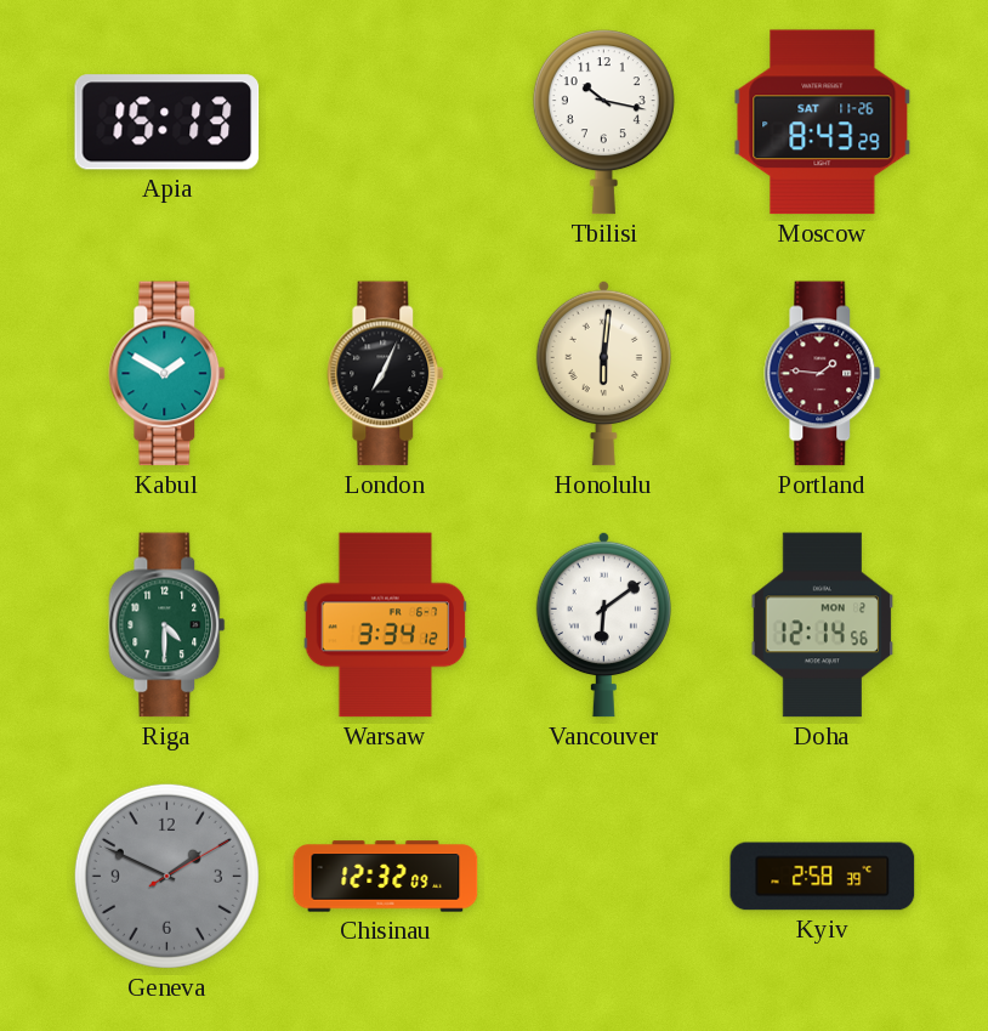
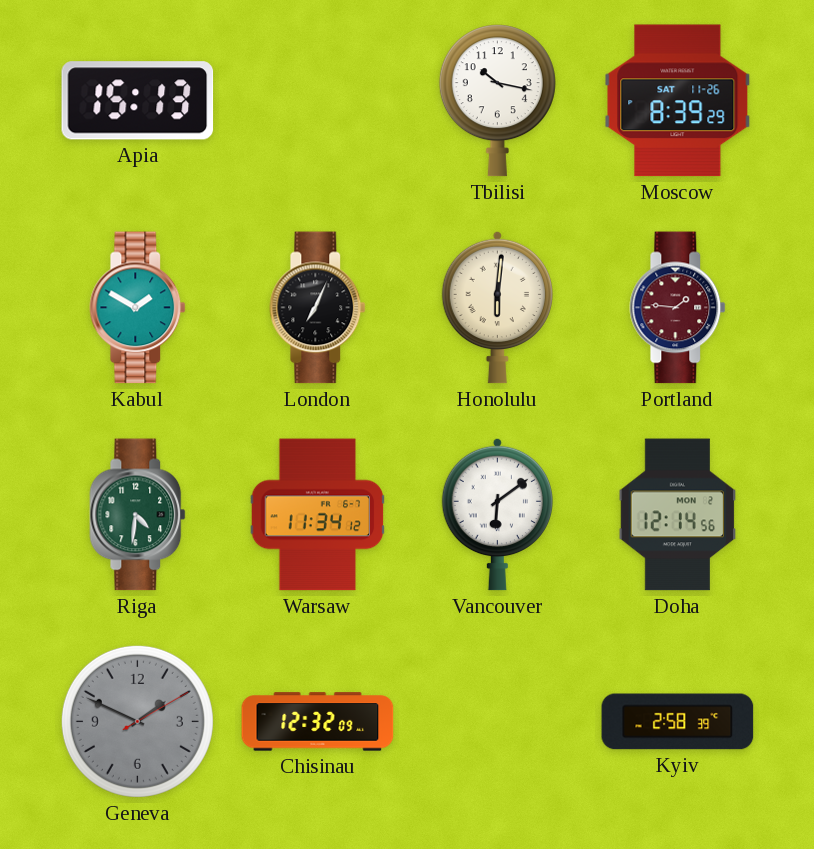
Moscow: 8:43 -> 8:39 (678, 101)
Riga: 4:30 -> 4:31 (138, 515)
Warsaw: 3:34 -> 11:34 (318, 515)
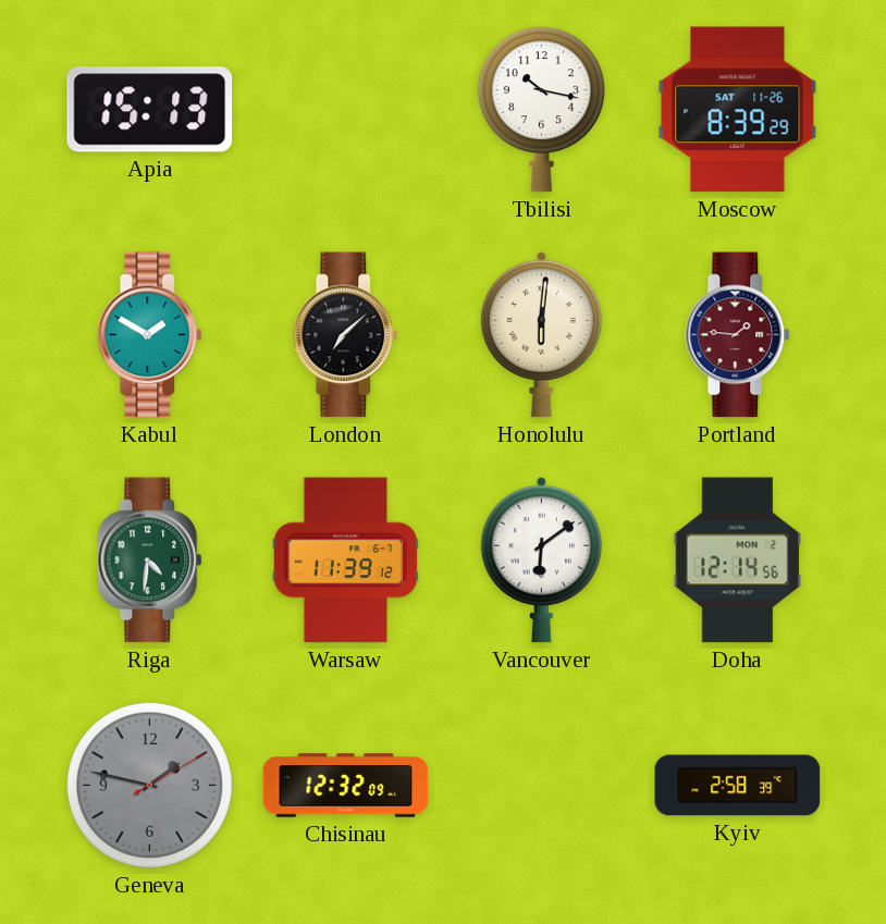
London: 7:04 -> 7:08 (346, 335)
Warsaw: 11:34 -> 11:39 (346, 560)
Geneva: 1:49 -> 1:47 (149, 785)
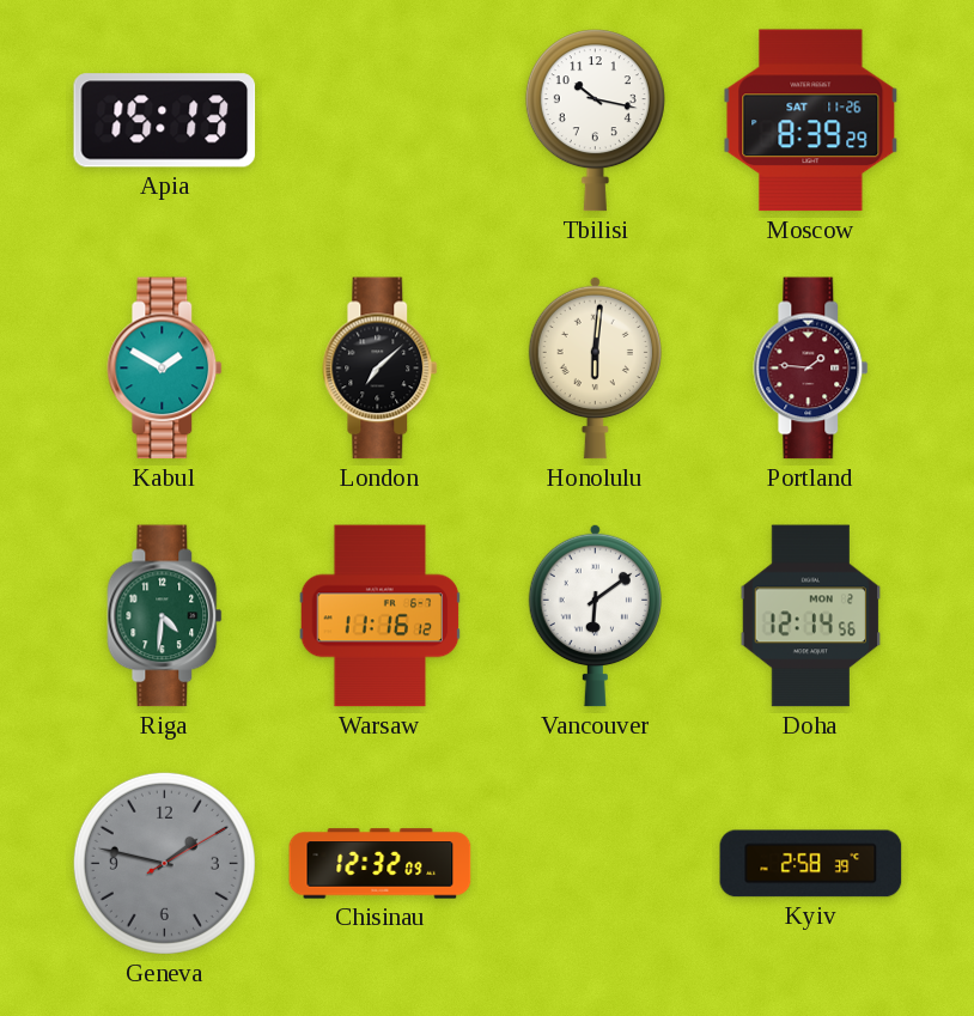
Warsaw: 11:39 -> 11:16 (381, 616)
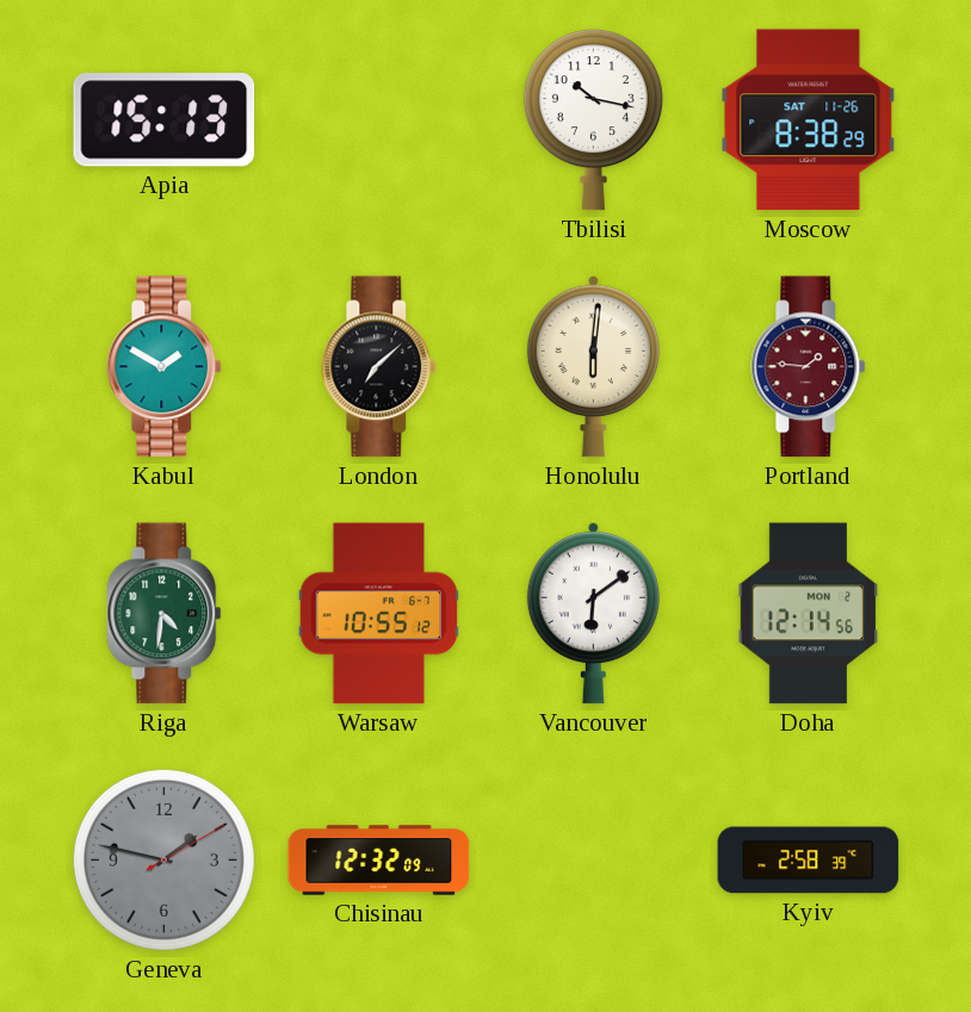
Moscow: 8:39 -> 8:38 (809, 120)
Warsaw: 11:16 -> 10:55 (379, 614)
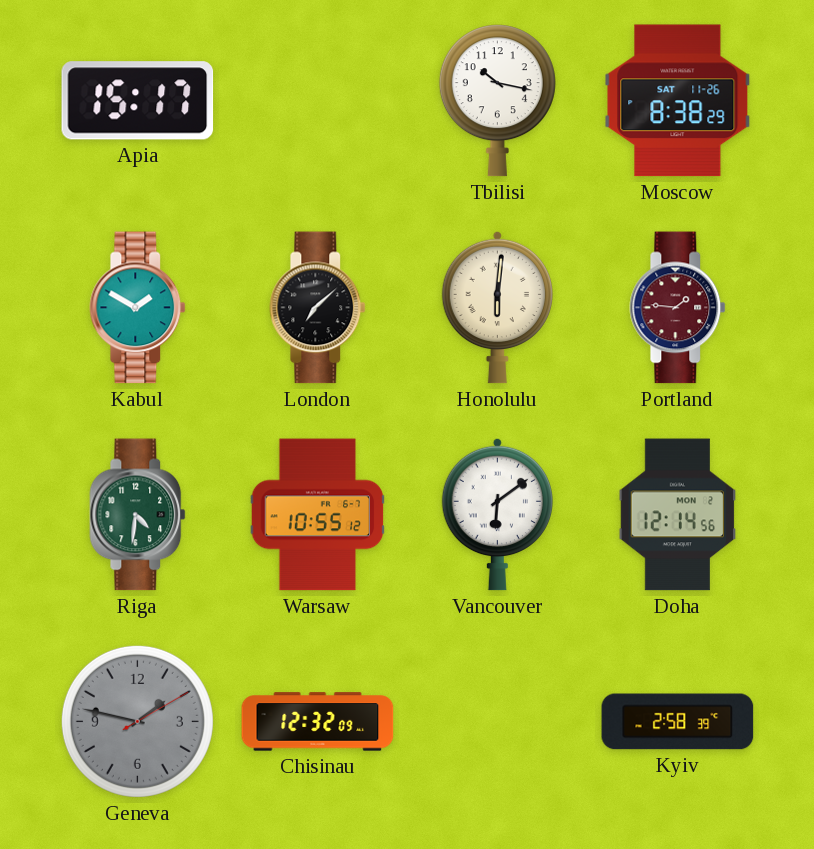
Apia: 15:13 -> 15:17 (138, 101)
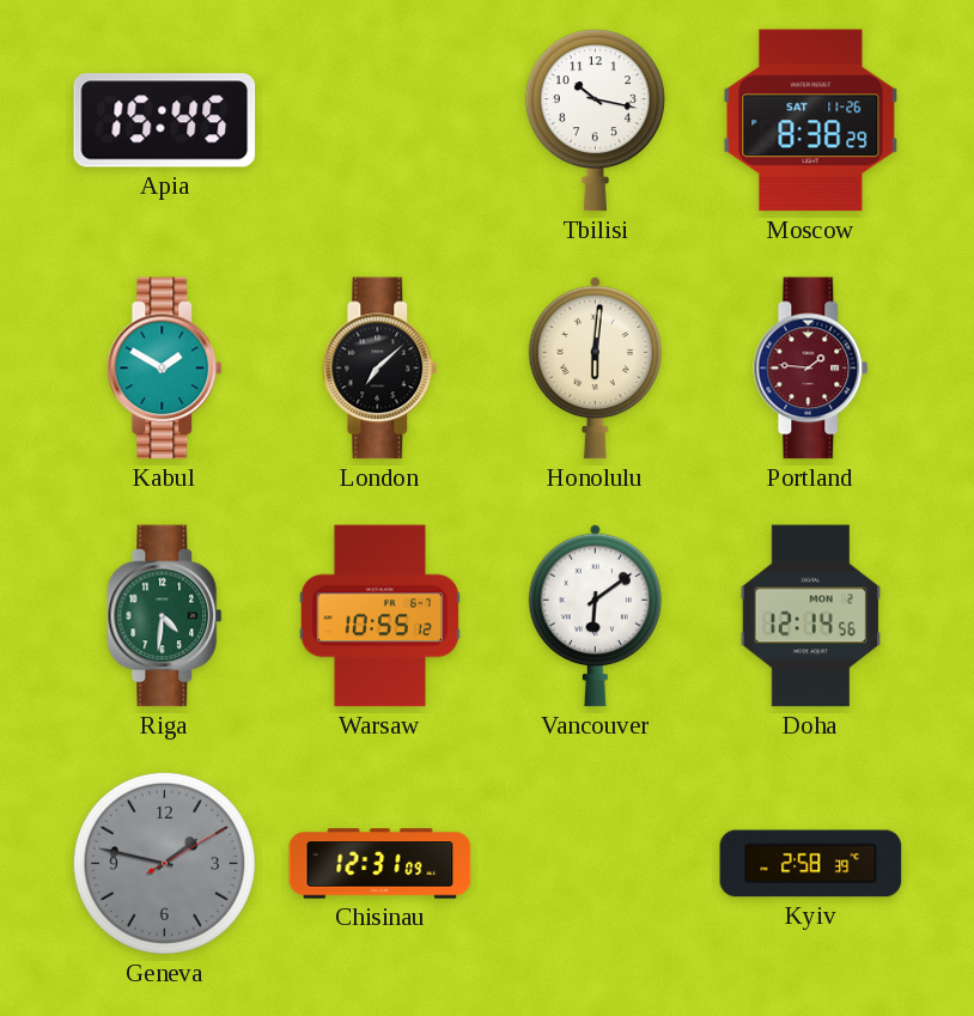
Apia: 15:17 -> 15:45 (165, 121)
Chisinau: 12:32 -> 12:31 (381, 864)
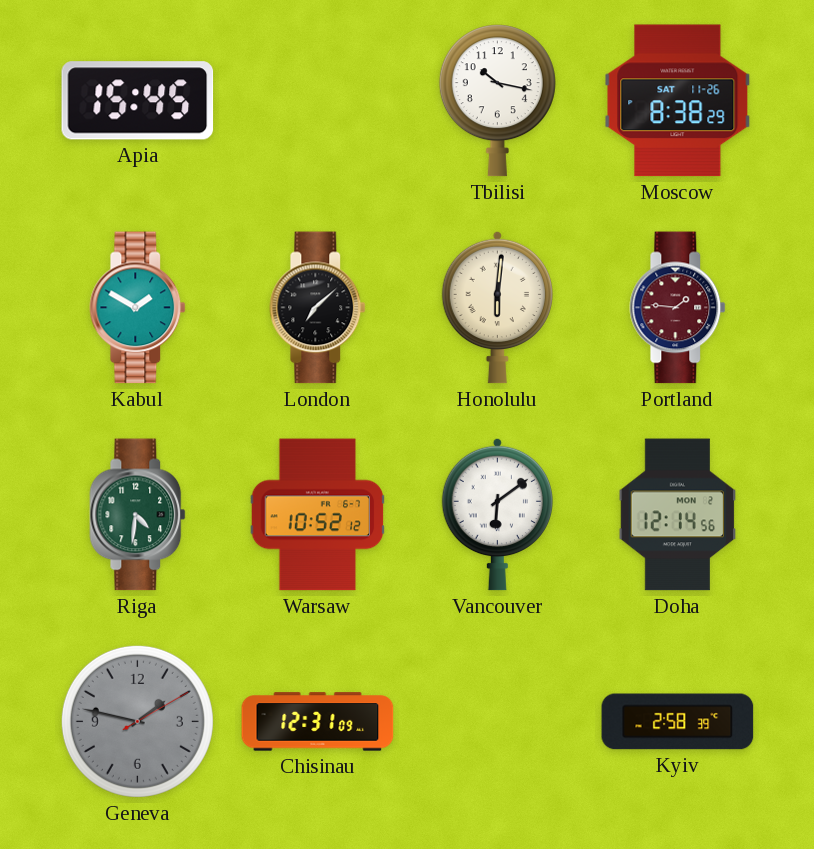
Warsaw: 10:55 -> 10:52 (318, 515)
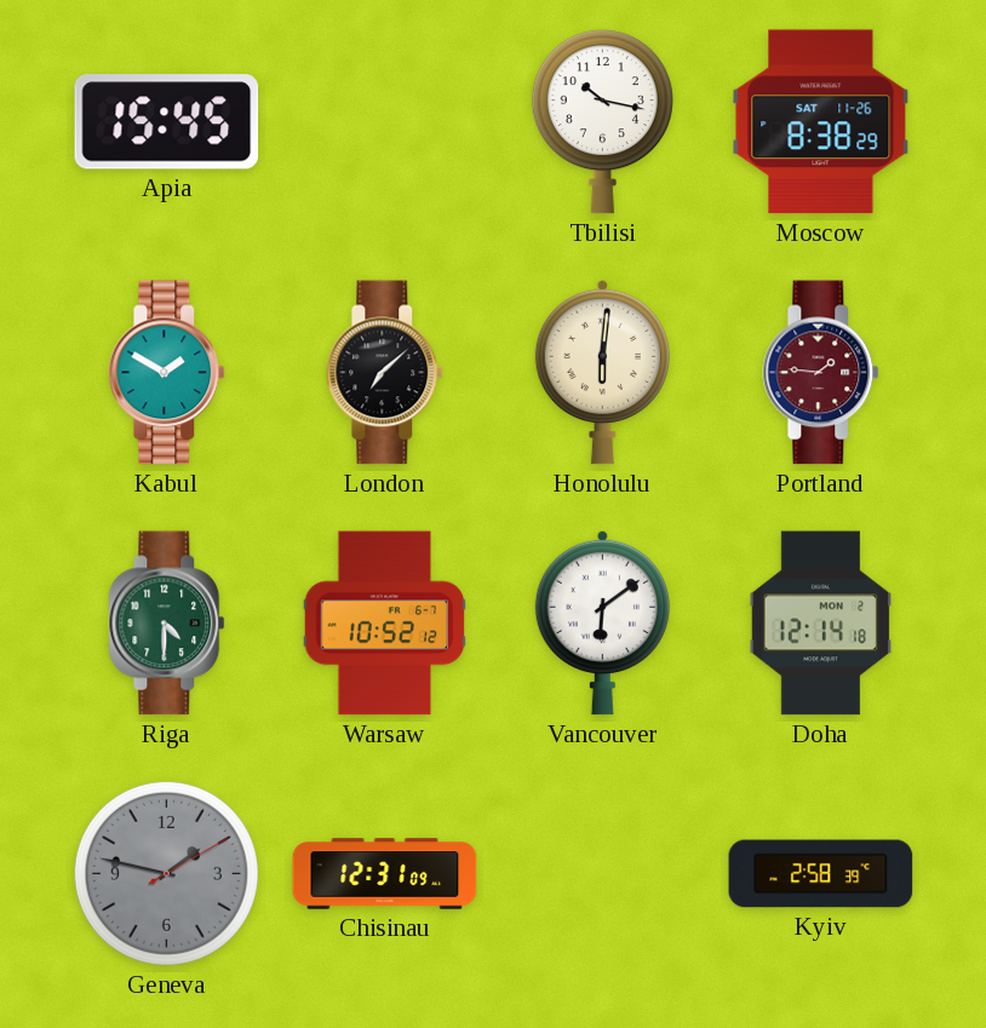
Riga: 4:31 -> 4:30 (167, 624)
Doha: 12:14:56 -> 12:14:18 (821, 624)
